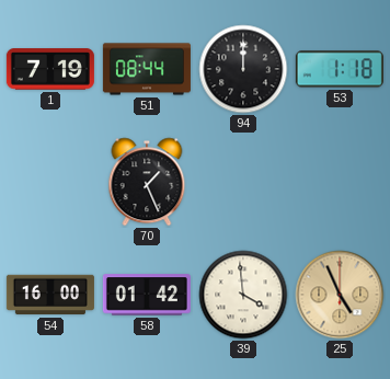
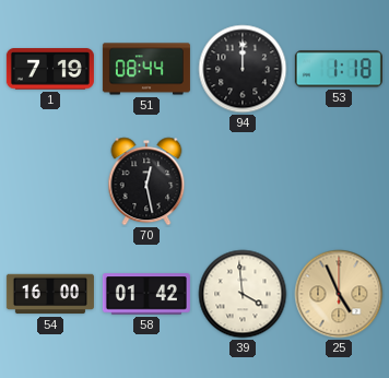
70: 1:26 -> 12:28 (146, 181)
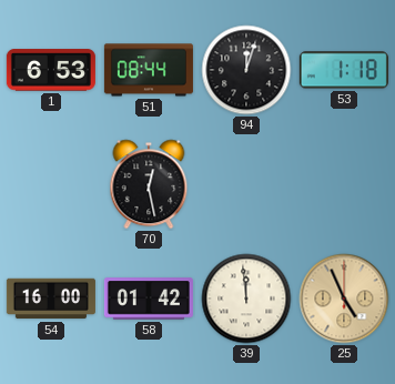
1: 7:19 -> 6:53 (51, 70)
94: 12:00 -> 12:03 (246, 70)
39: 3:59 -> 11:59 (246, 299)
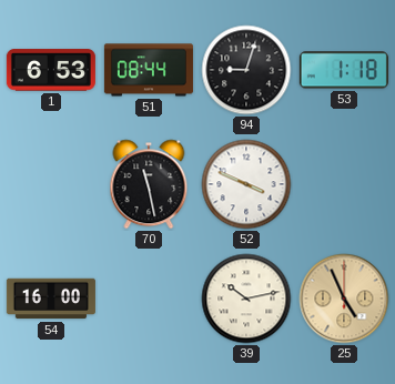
94: 12:03 -> 9:03 (246, 70)
70: 12:28 -> 11:28 (149, 184)
52: none -> 3:49 (246, 184)
58: 01:42 -> none (149, 299)
39: 11:59 -> 10:13 (246, 299)
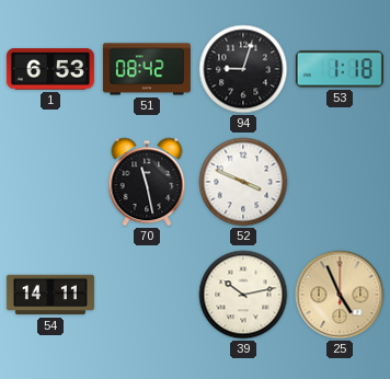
51: 08:44 -> 08:42 (147, 69)
54: 16:00 -> 14:11 (50, 295)
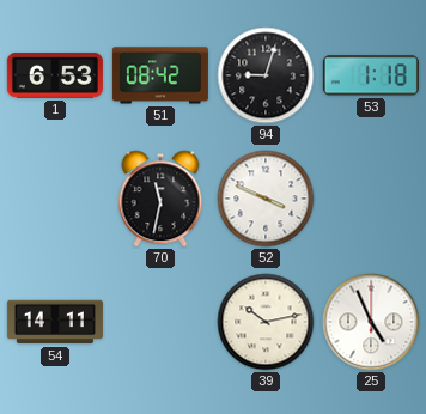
70: 11:28 -> 11:32 (160, 199)
25 dial: champagne -> white (371, 322)
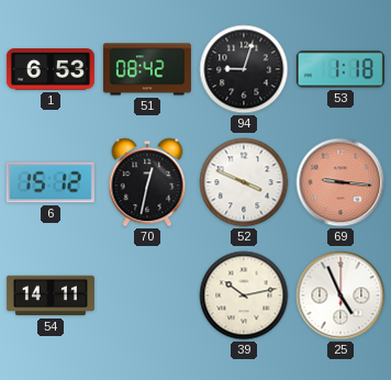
6: none -> 15:12 (51, 182)
70: 11:32 -> 12:32 (147, 182)
69: none -> 9:16 (340, 182)
